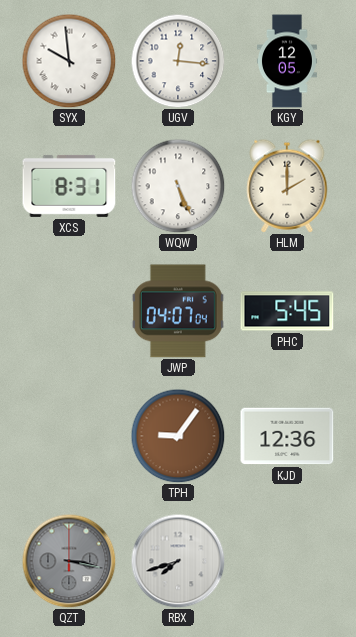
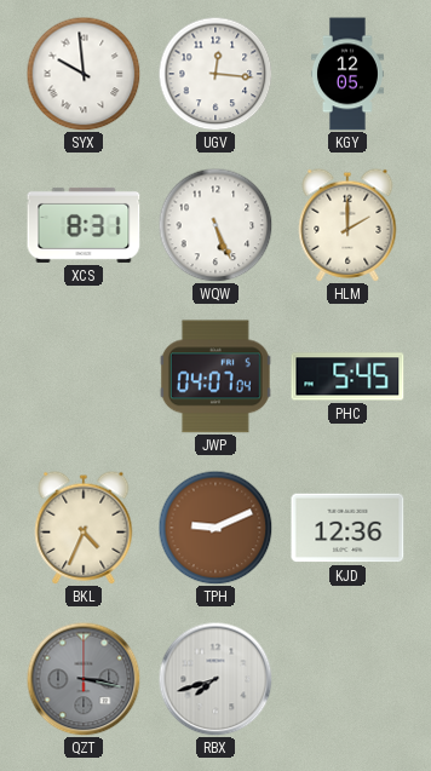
BKL: none -> 4:34 (84, 528)
TPH: 9:06 -> 9:11 (215, 528)
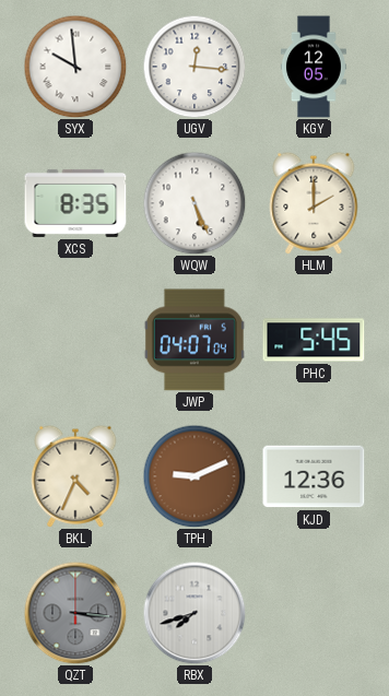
XCS: 8:31 -> 8:35 (75, 203)
QZT: 3:17 -> 3:16 (75, 613)
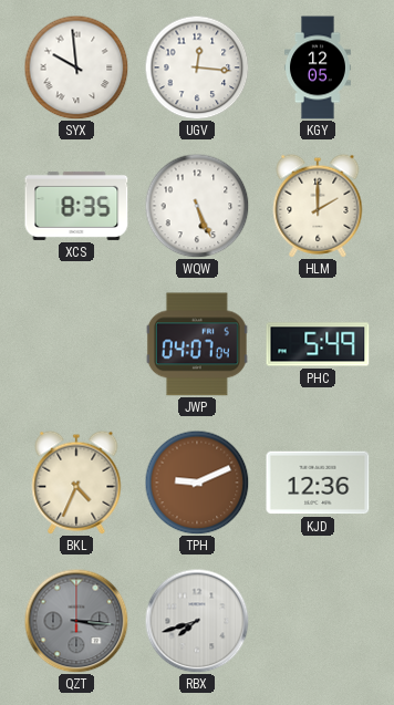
PHC: 5:45 -> 5:49 (318, 344)
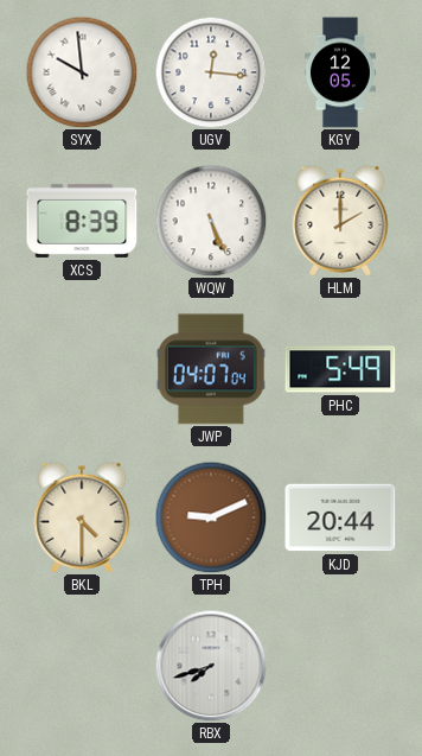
XCS: 8:35 -> 8:39 (82, 221)
BKL: 4:34 -> 4:30 (82, 517)
KJD: 12:36 -> 20:44 (340, 517)
QZT: 3:16 -> none (76, 621)
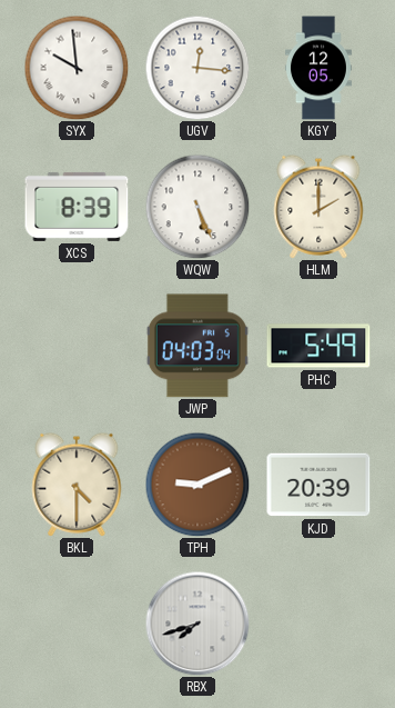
JWP: 04:07 -> 04:03 (197, 346)
KJD: 20:44 -> 20:39 (318, 485)
